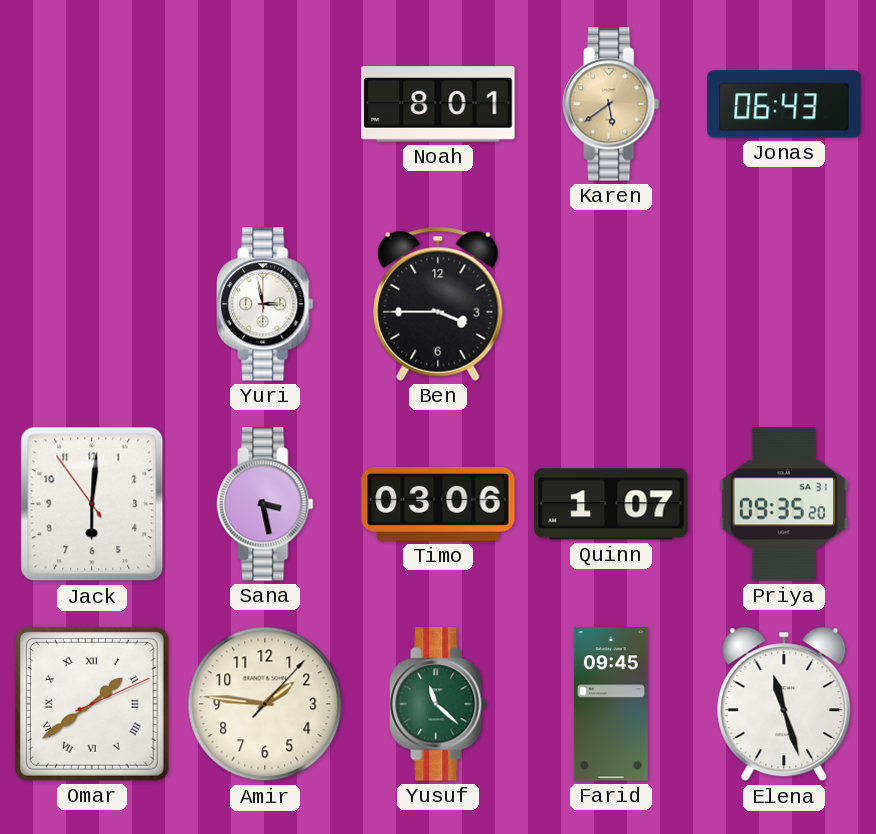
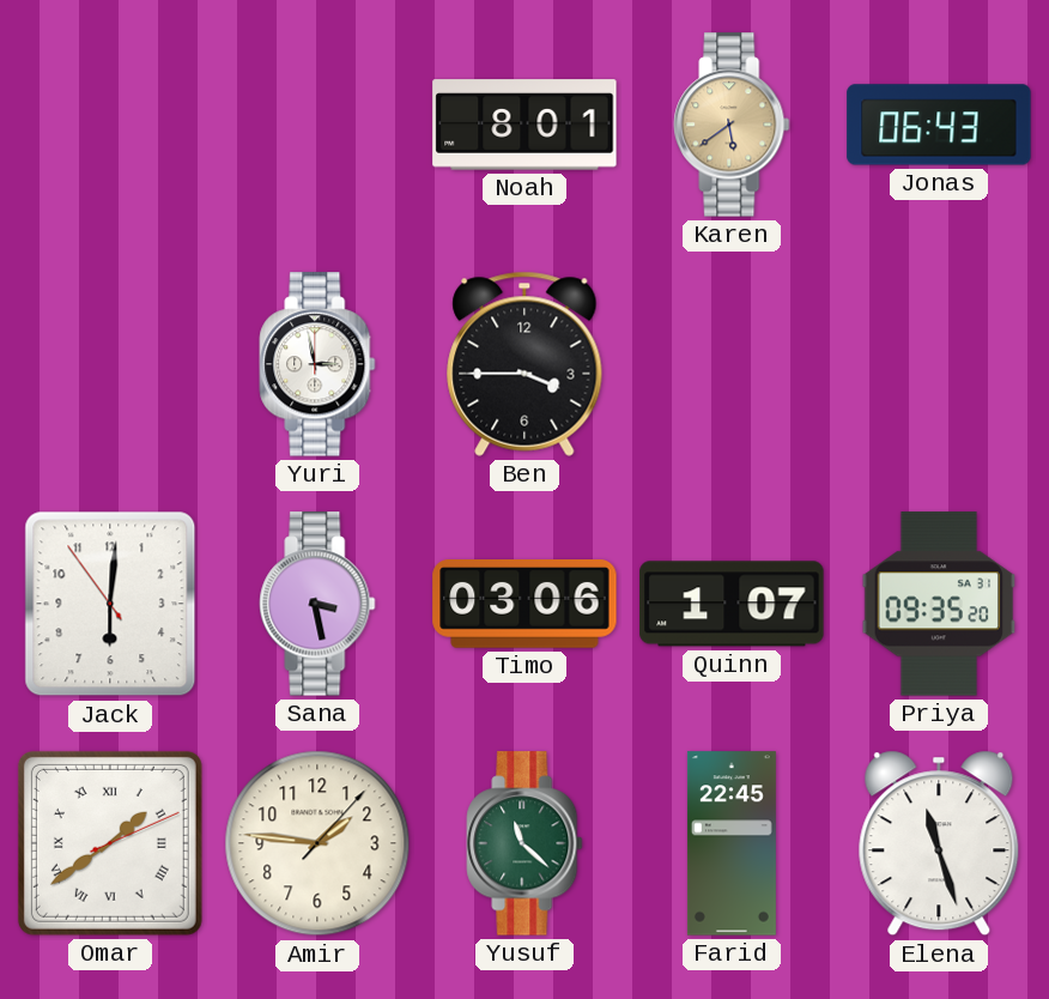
Farid: 09:45 -> 22:45 (732, 843)
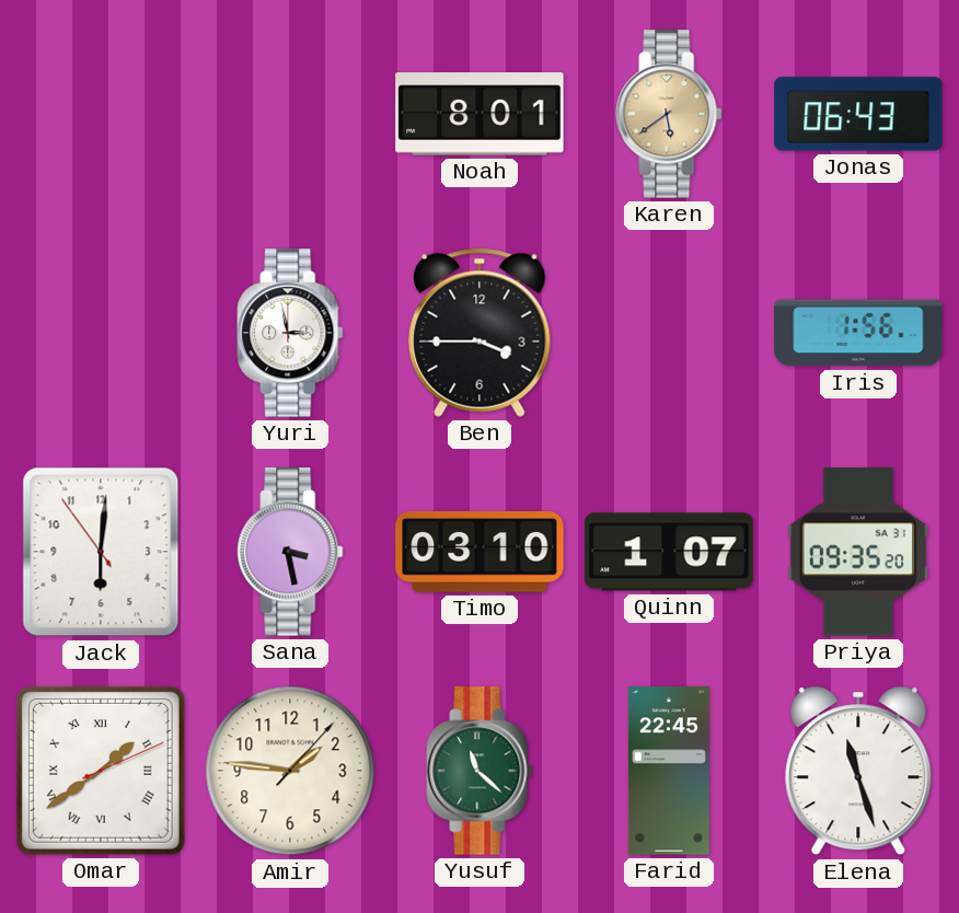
Iris: none -> 1:56 (858, 333)
Timo: 03:06 -> 03:10 (479, 553)
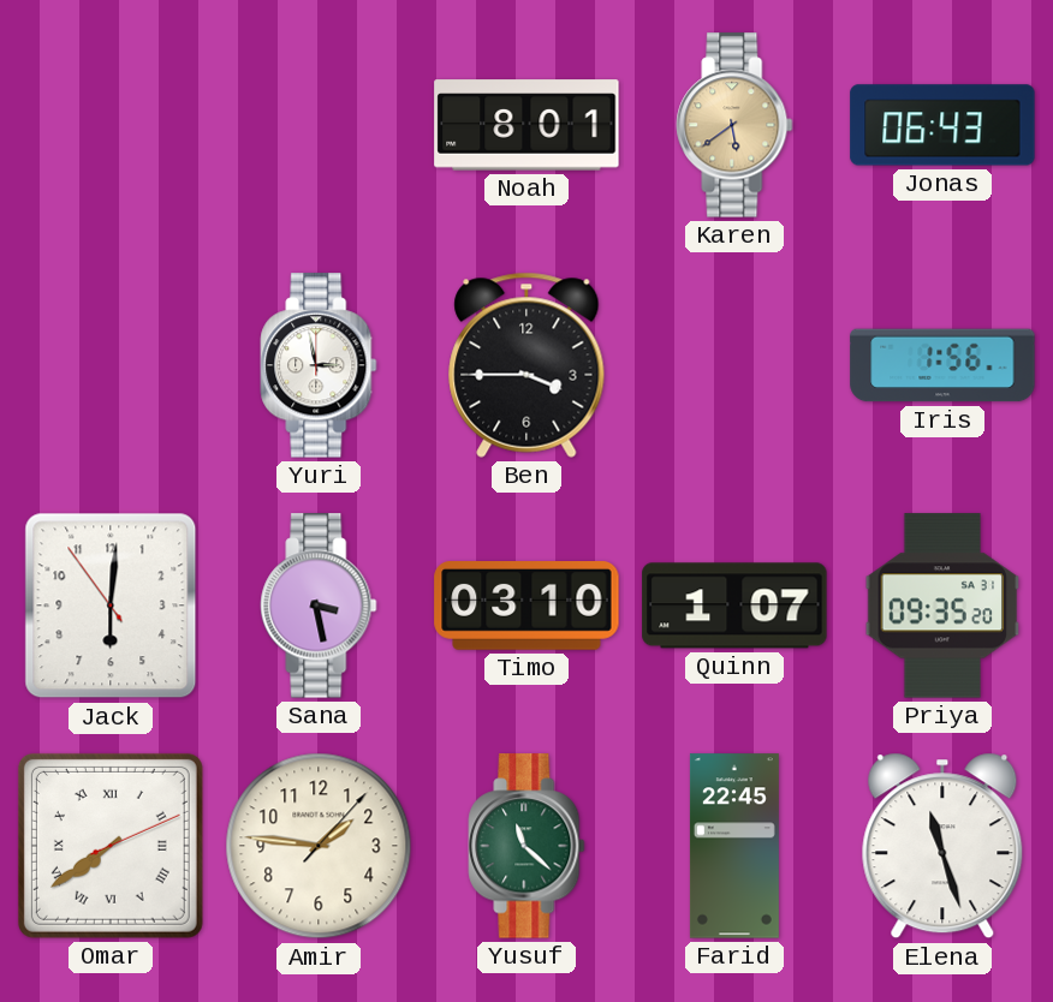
Omar: 1:39 -> 7:39 (111, 846)
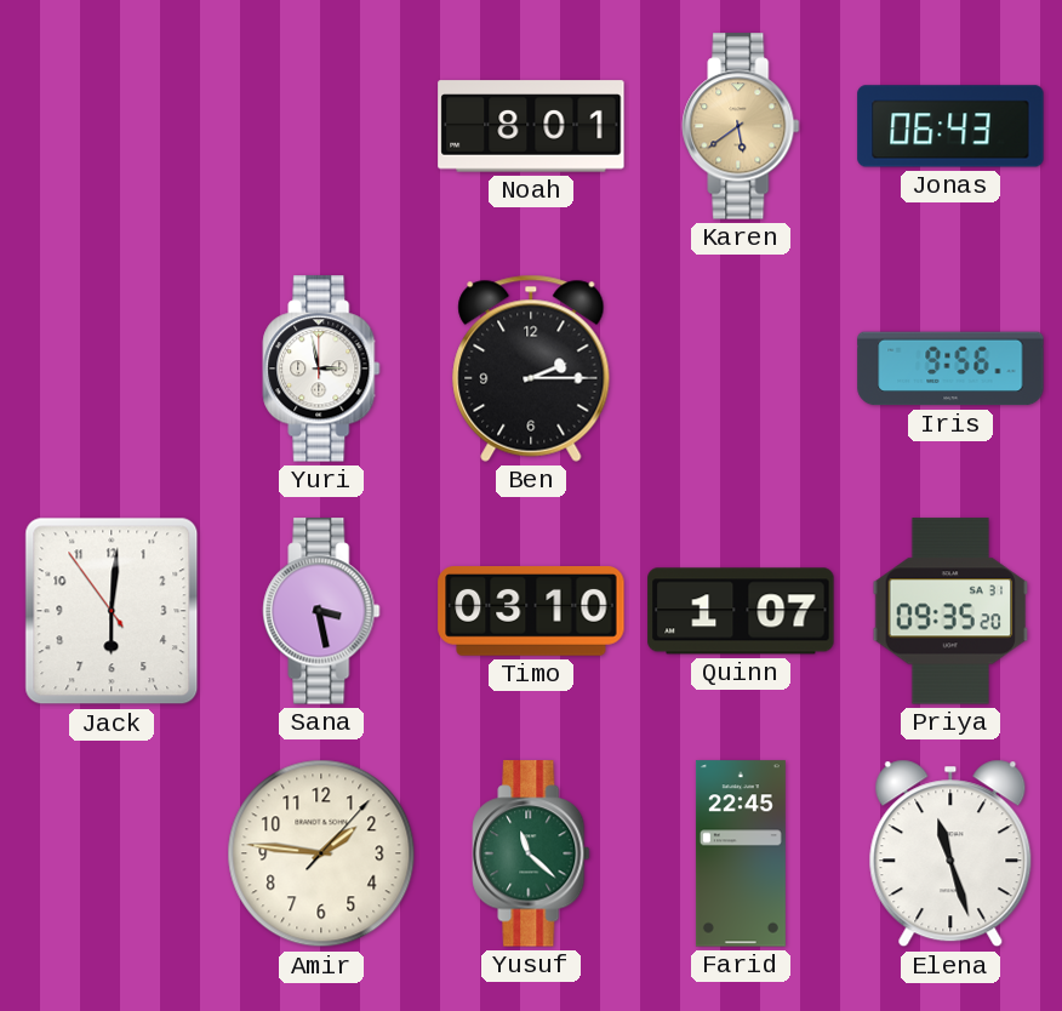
Ben: 3:45 -> 2:15 (531, 369)
Iris: 1:56 -> 9:56 (950, 369)
Omar: 7:39 -> none (111, 846)
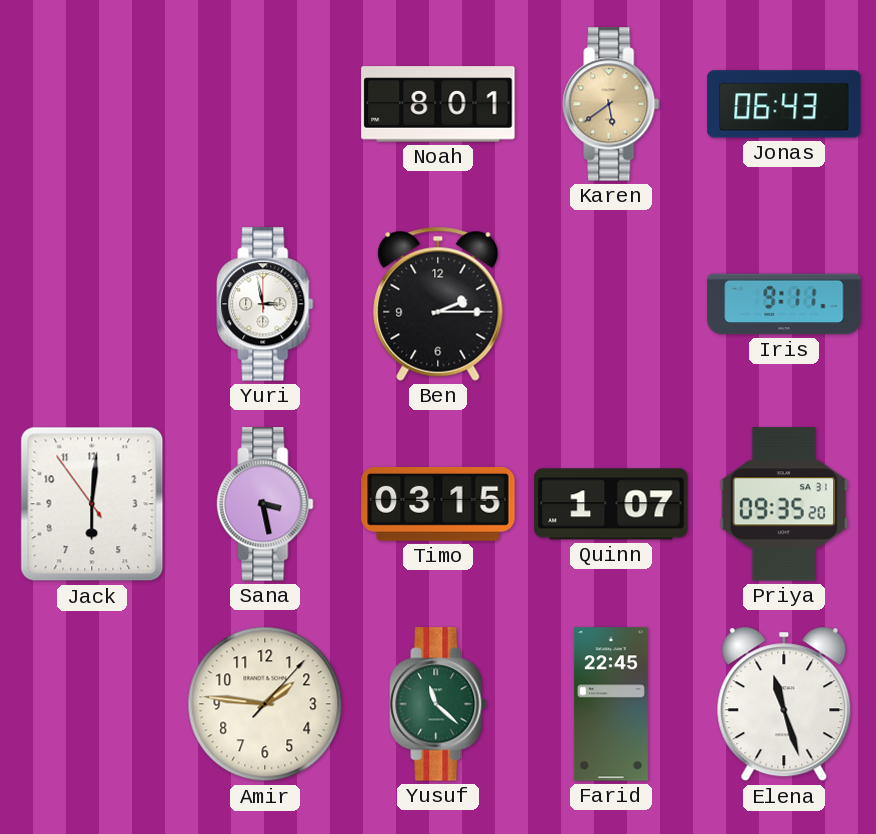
Iris: 9:56 -> 9:11 (784, 304)
Timo: 03:10 -> 03:15 (438, 505)
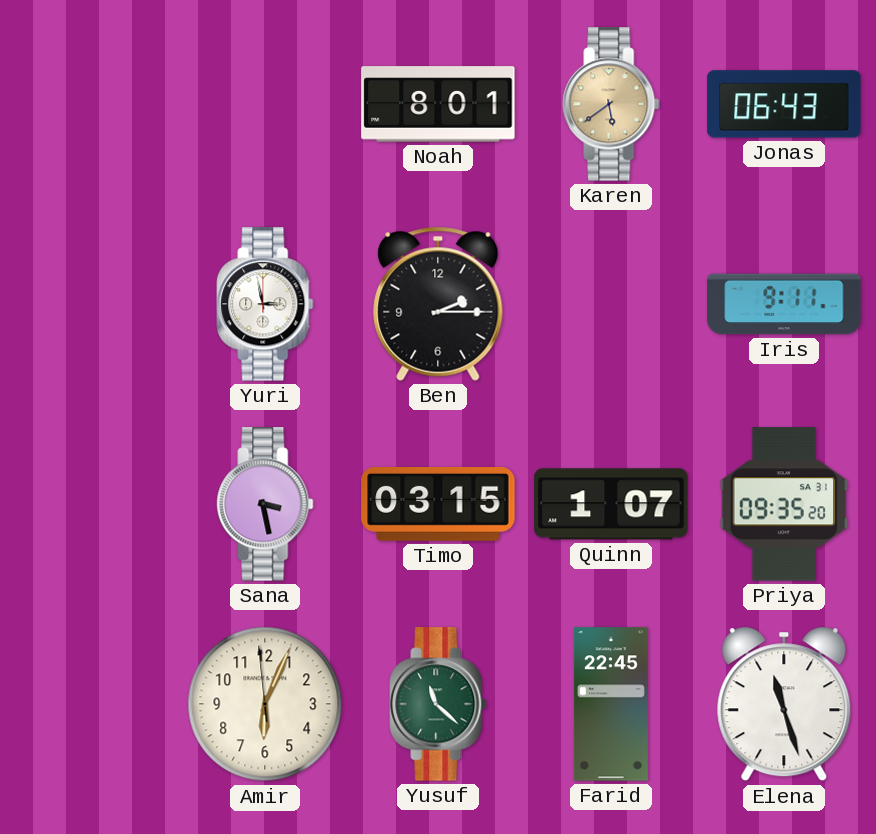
Jack: 6:00 -> none (92, 504)
Amir: 1:46 -> 6:03 (265, 704)
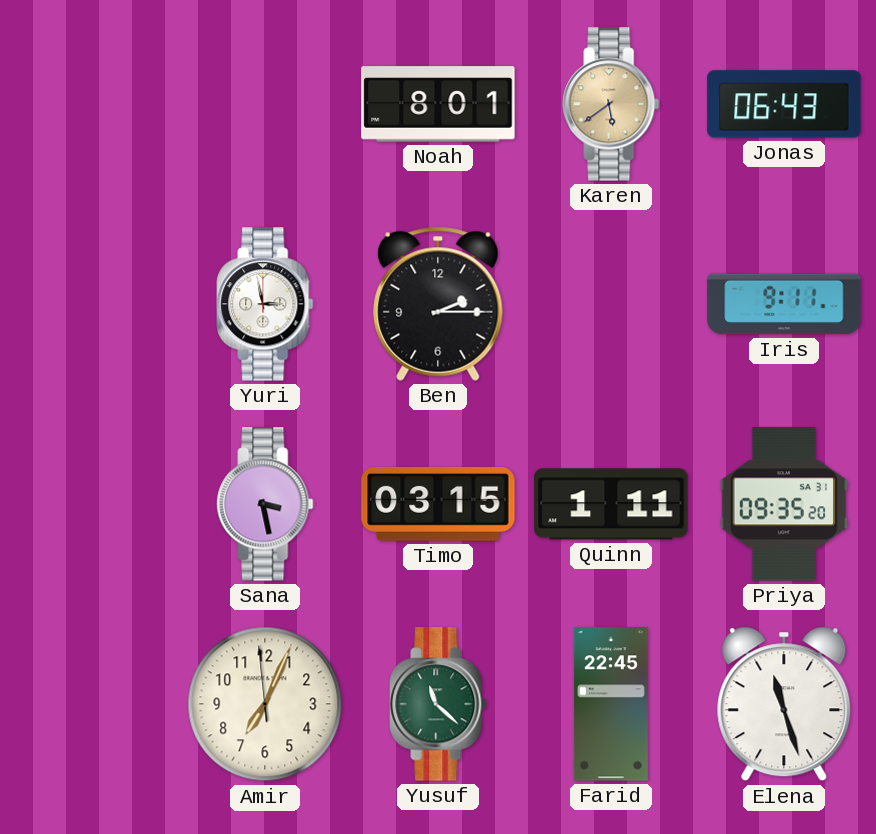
Quinn: 1:07 -> 1:11 (611, 504)
Amir: 6:03 -> 7:03 (265, 704)
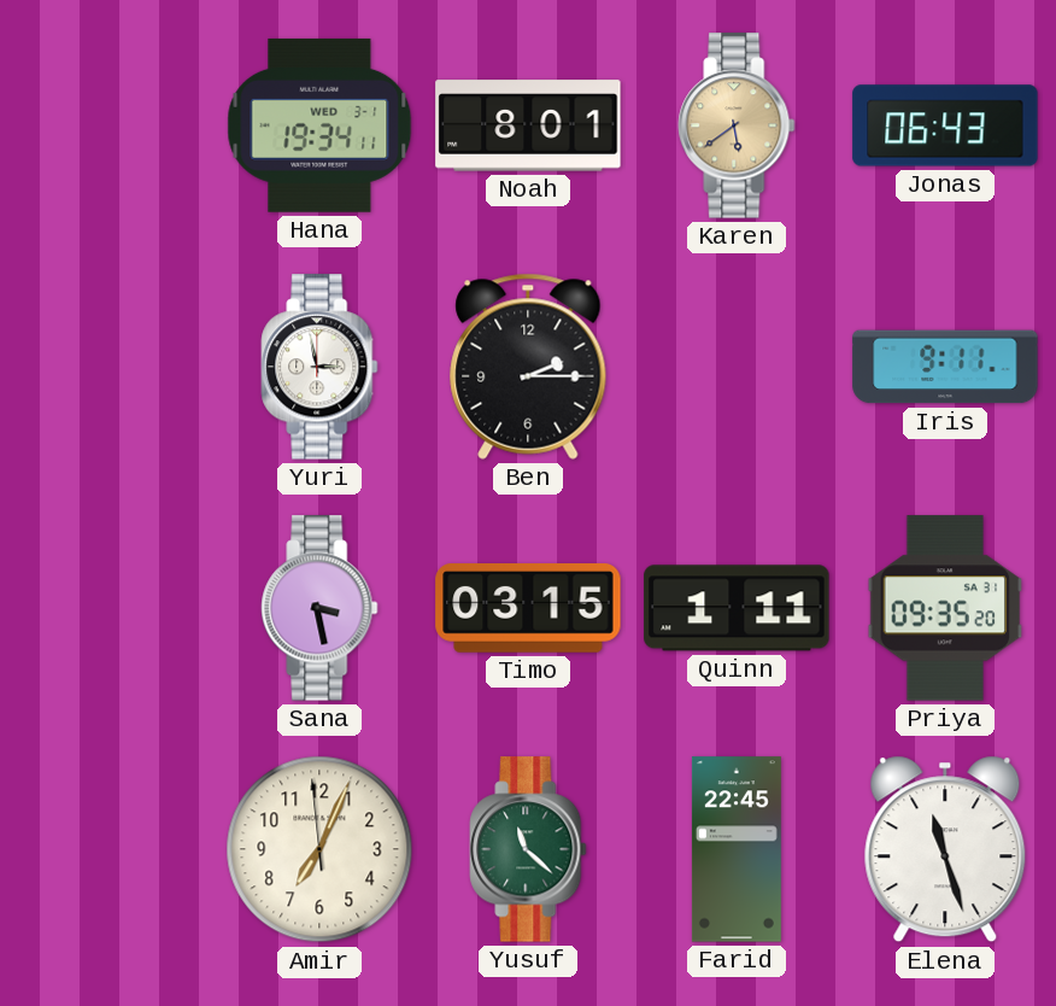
Hana: none -> 19:34 (319, 125)
